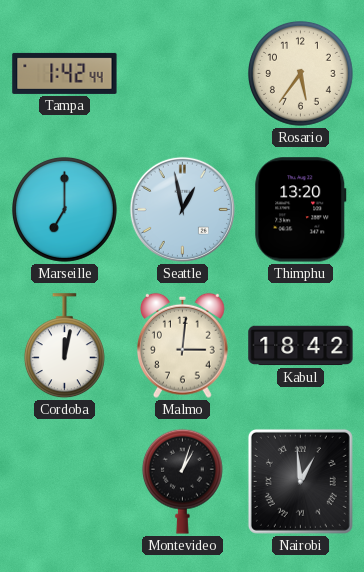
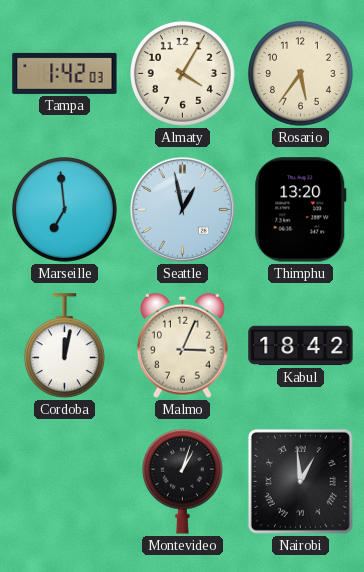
Tampa: 1:42:44 -> 1:42:03 (65, 73)
Almaty: none -> 4:05 (182, 73)
Marseille: 7:00 -> 6:59 (64, 209)
Malmo: 3:01 -> 3:04 (183, 345)
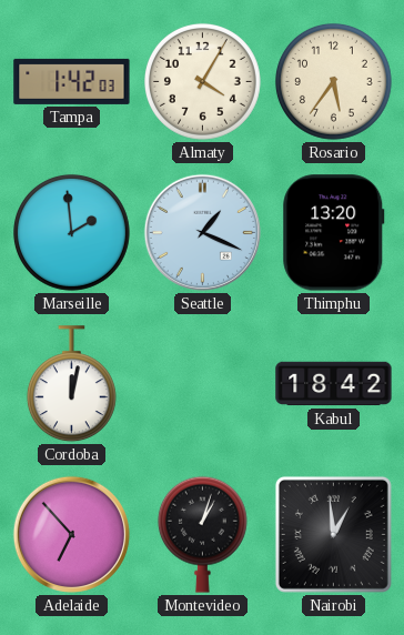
Marseille: 6:59 -> 1:59 (71, 232)
Seattle: 12:58 -> 1:19 (202, 232)
Malmo: 3:04 -> none (183, 345)
Adelaide: none -> 6:53 (71, 534)
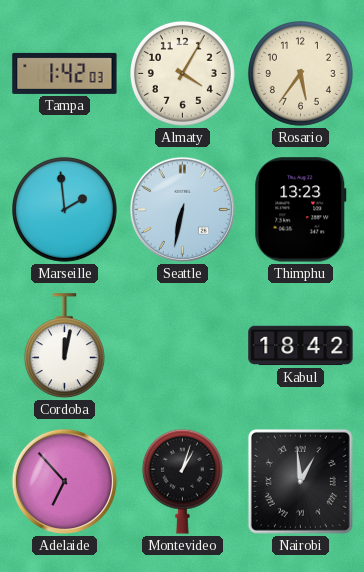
Seattle: 1:19 -> 6:32 (182, 209)
Thimphu: 13:20 -> 13:23 (301, 210)
